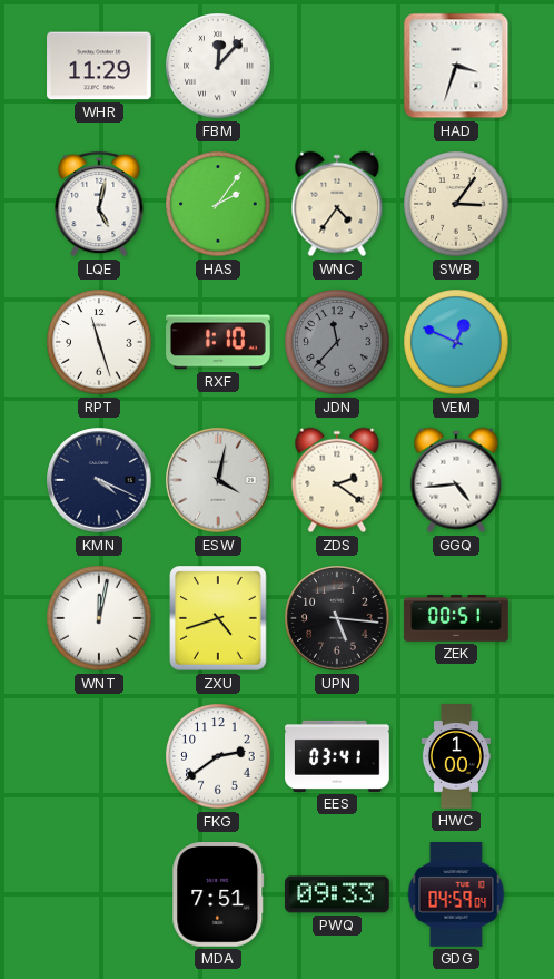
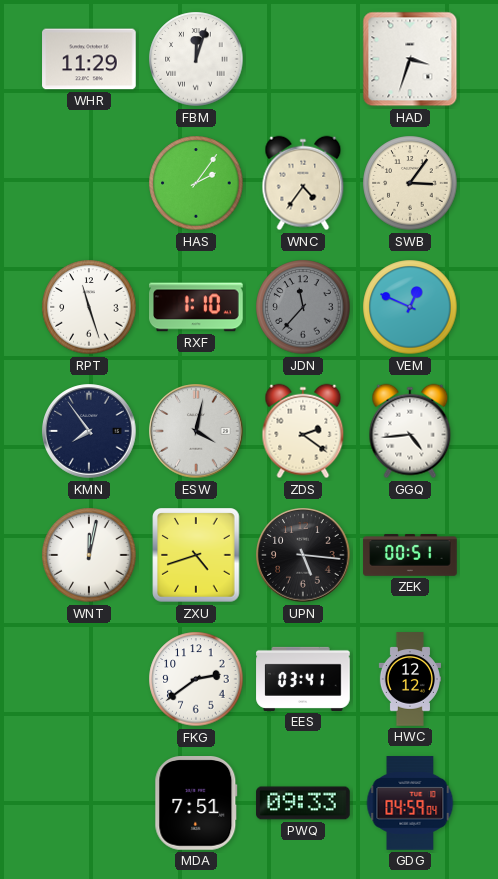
FBM: 12:07 -> 12:03 (196, 59)
LQE: 5:02 -> none (99, 204)
KMN: 4:19 -> 7:54 (89, 431)
HWC: 1:00 -> 12:12 (410, 679)
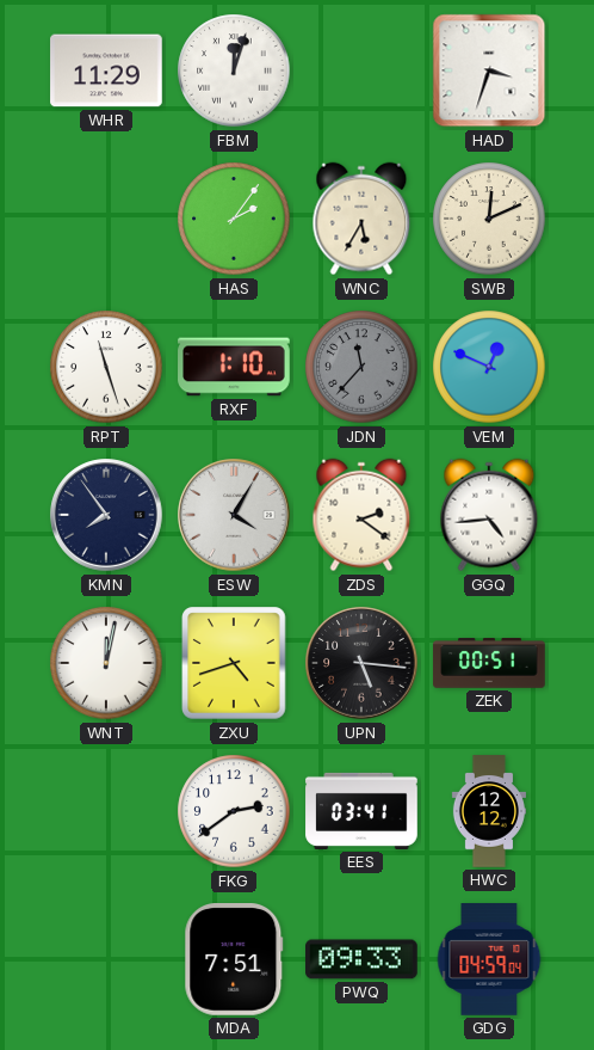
WNC: 4:36 -> 5:35 (361, 219)
SWB: 3:06 -> 12:11 (489, 219)
ESW: 4:02 -> 4:05 (234, 515)
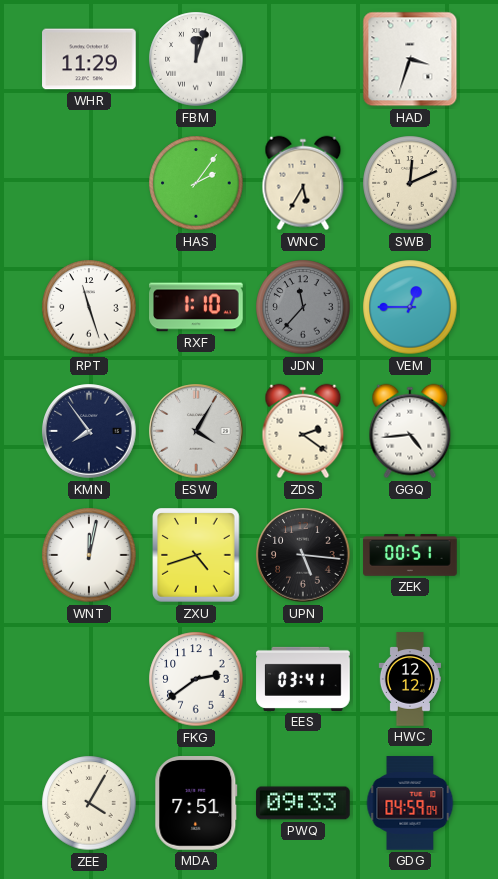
VEM: 12:49 -> 12:45 (410, 307)
ZEE: none -> 4:05 (89, 803)
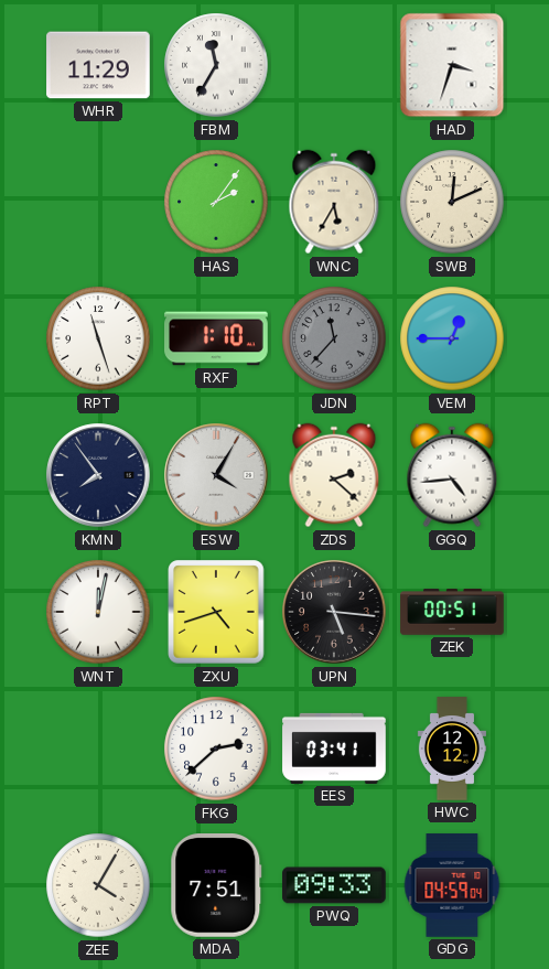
FBM: 12:03 -> 11:35 (216, 65)
ZDS: 2:21 -> 2:22 (334, 475)
FKG: 2:39 -> 2:38 (216, 749)
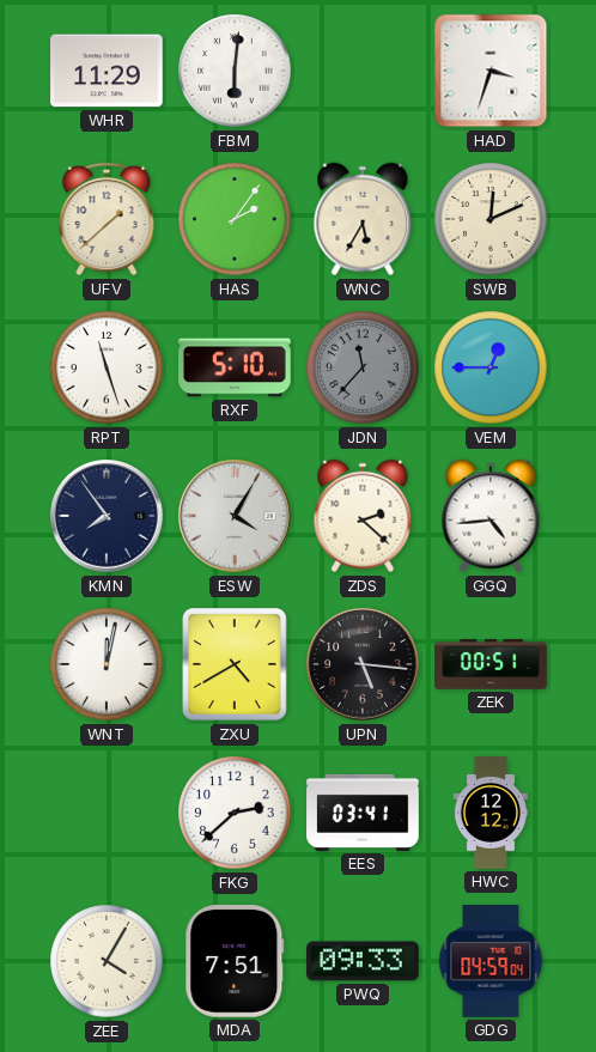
FBM: 11:35 -> 6:01 (235, 71)
UFV: none -> 1:38 (107, 219)
RXF: 1:10 -> 5:10 (235, 367)
ZXU: 4:42 -> 4:40 (235, 664)
